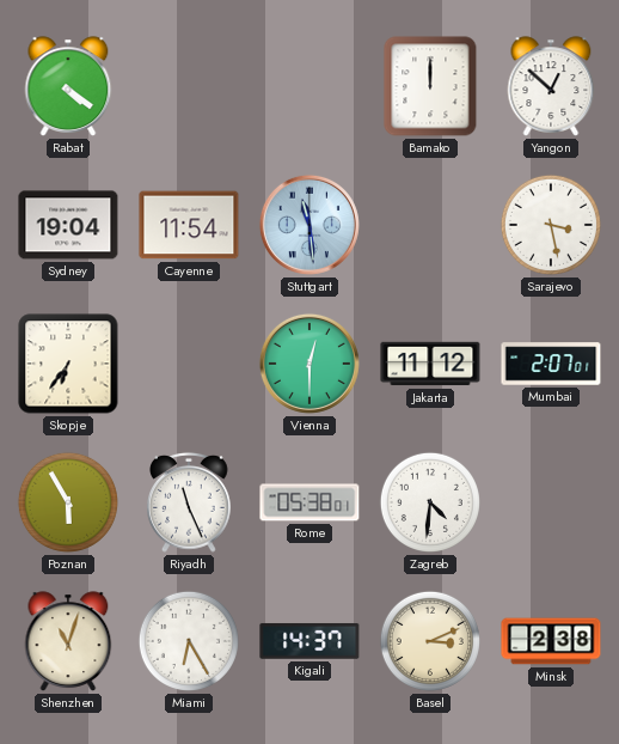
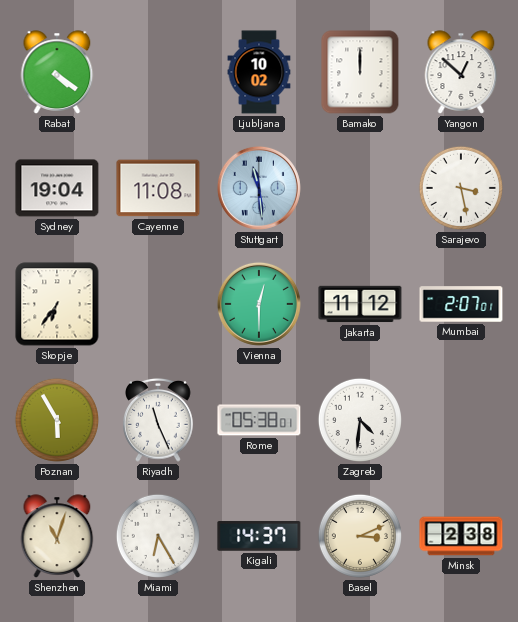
Ljubljana: none -> 10:02 (259, 72)
Cayenne: 11:54 -> 11:08 (158, 188)
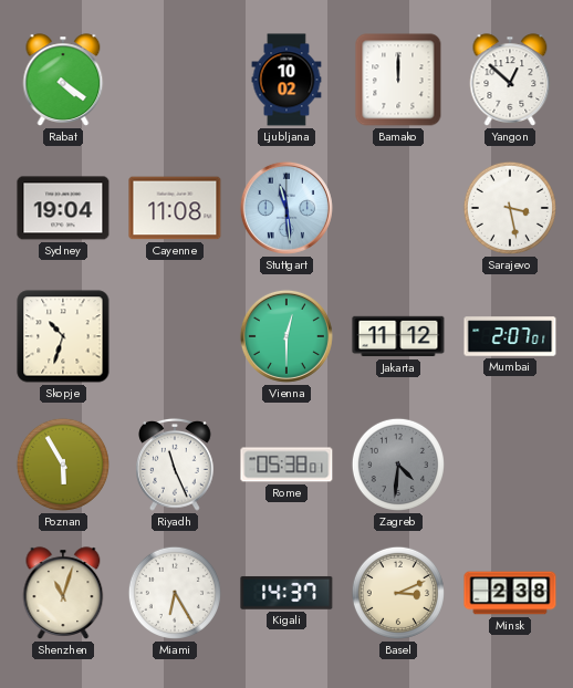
Skopje: 6:36 -> 10:33 (63, 336)
Zagreb dial: white -> grey (398, 465)
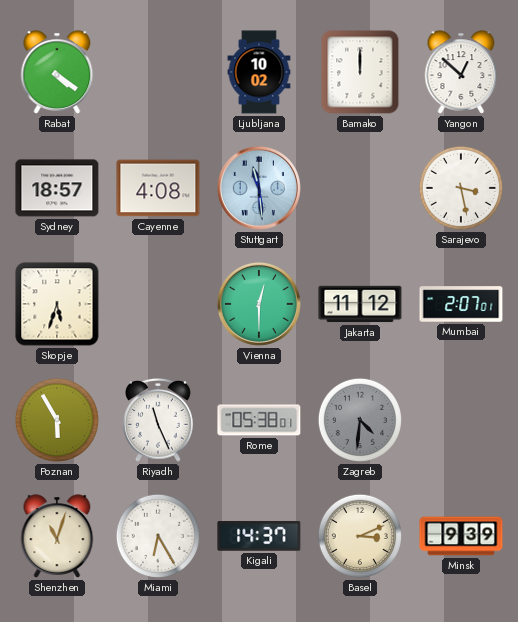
Sydney: 19:04 -> 18:57 (57, 188)
Cayenne: 11:08 -> 4:08 (158, 188)
Skopje: 10:33 -> 5:33 (57, 304)
Minsk: 2:38 -> 9:39 (461, 536)
